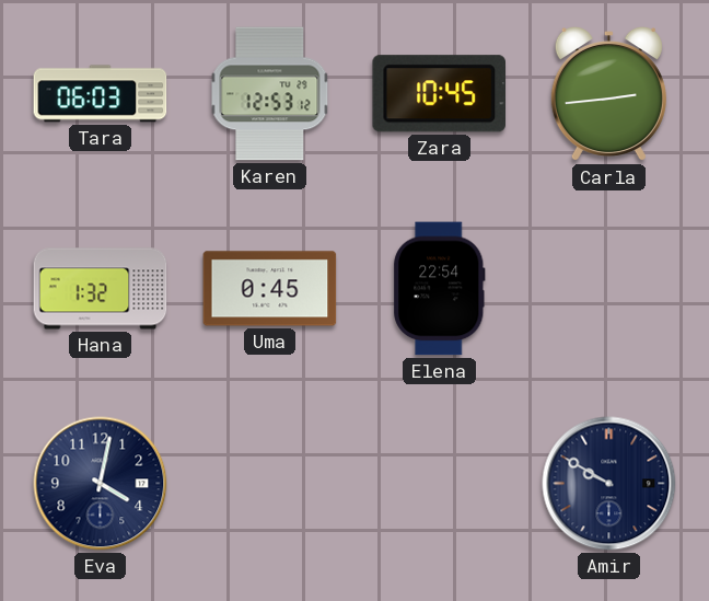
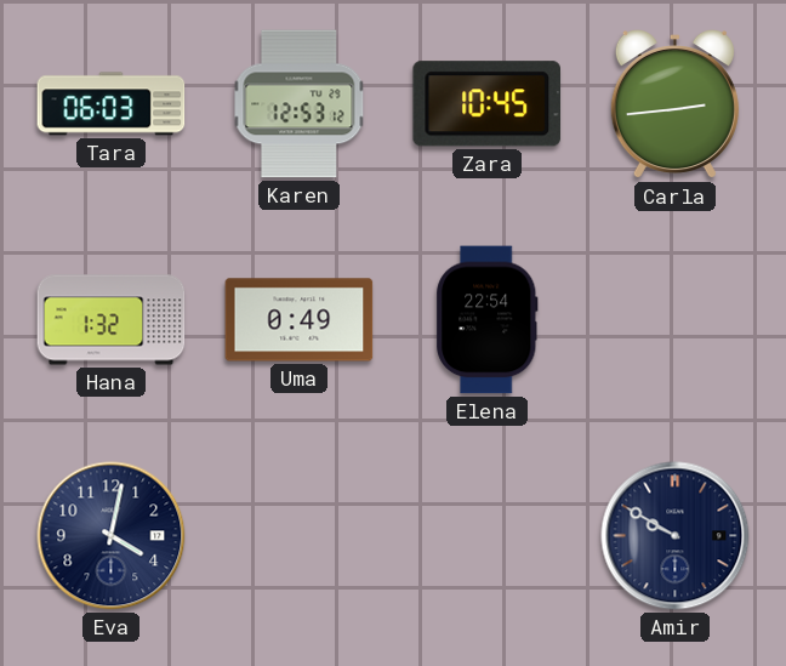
Uma: 0:45 -> 0:49 (300, 320)
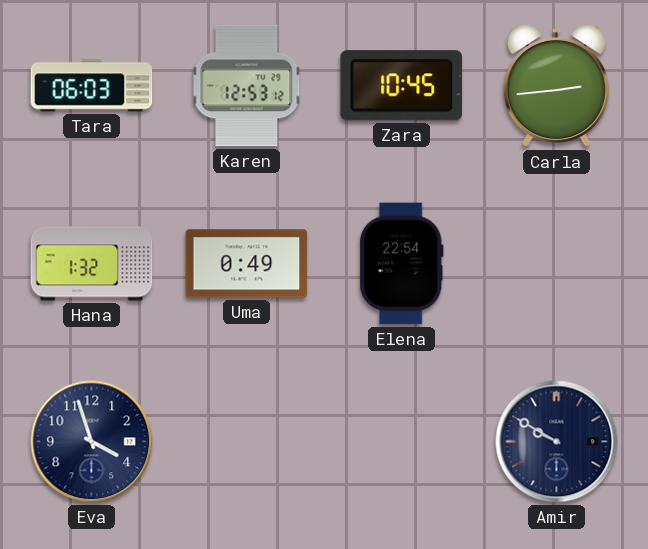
Eva: 4:02 -> 3:57 (92, 442)
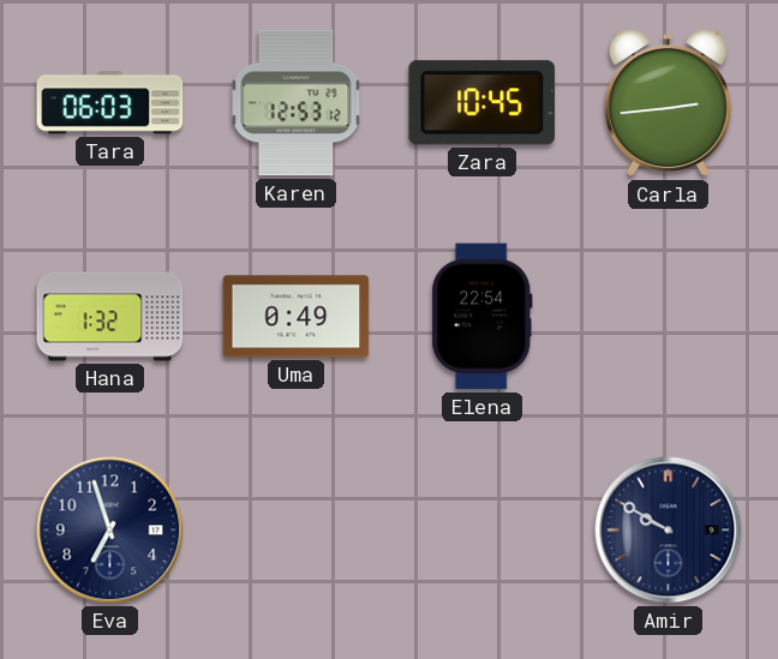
Eva: 3:57 -> 6:57 (110, 531)
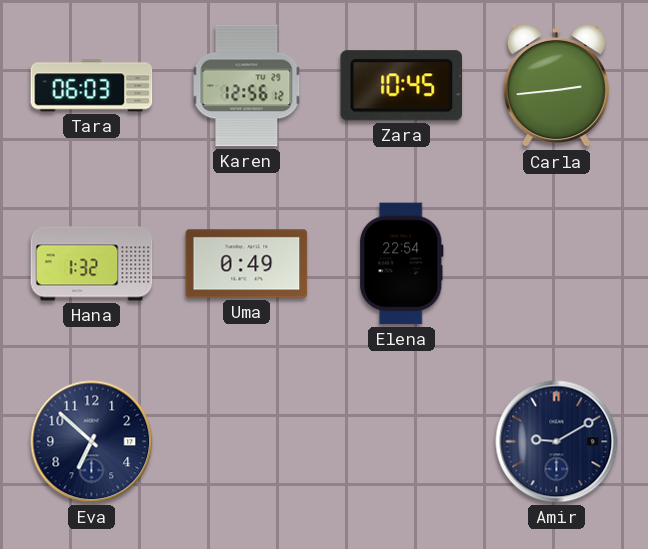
Karen: 12:53 -> 12:56 (247, 86)
Eva: 6:57 -> 6:52 (92, 442)
Amir: 9:50 -> 9:10 (557, 442)
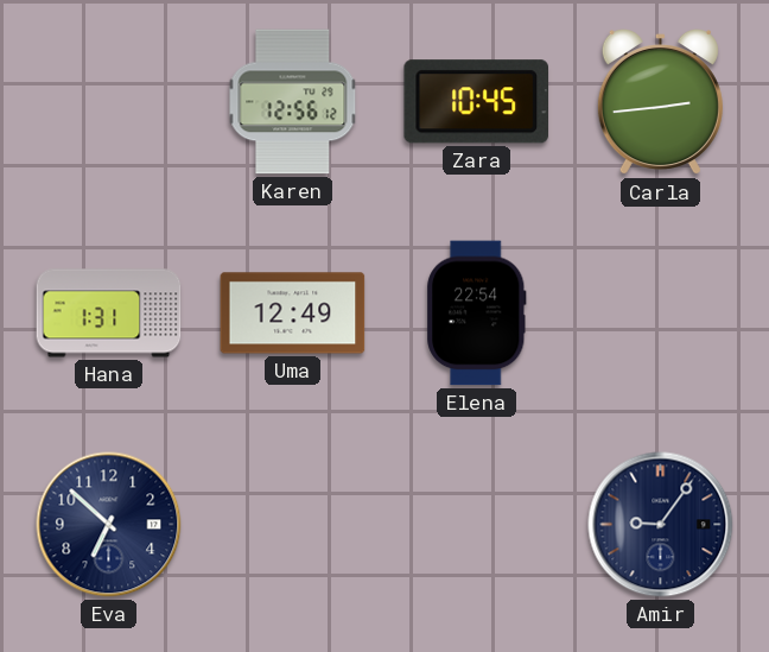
Tara: 06:03 -> none (92, 86)
Hana: 1:32 -> 1:31 (109, 314)
Uma: 0:49 -> 12:49 (293, 314)
Amir: 9:10 -> 9:06 (661, 525)
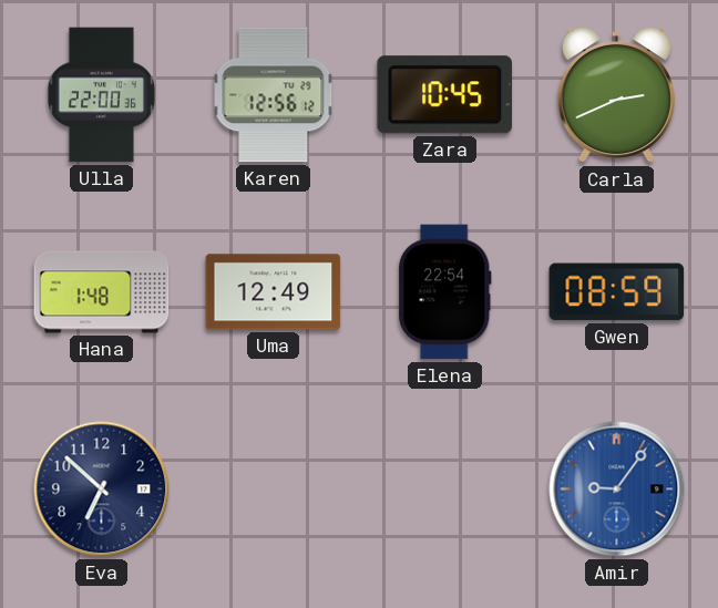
Ulla: none -> 22:00 (101, 95)
Carla: 2:44 -> 2:41 (616, 96)
Hana: 1:31 -> 1:48 (102, 292)
Gwen: none -> 08:59 (617, 292)
Amir dial: navy -> blue (617, 490)
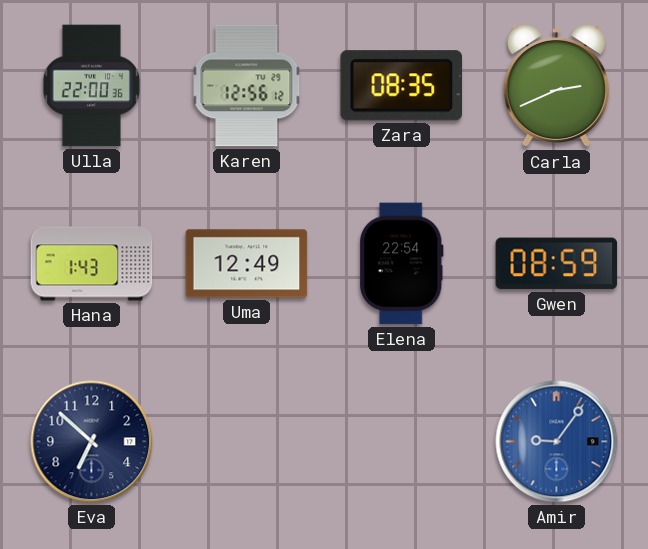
Zara: 10:45 -> 08:35 (401, 86)
Hana: 1:48 -> 1:43 (92, 264)
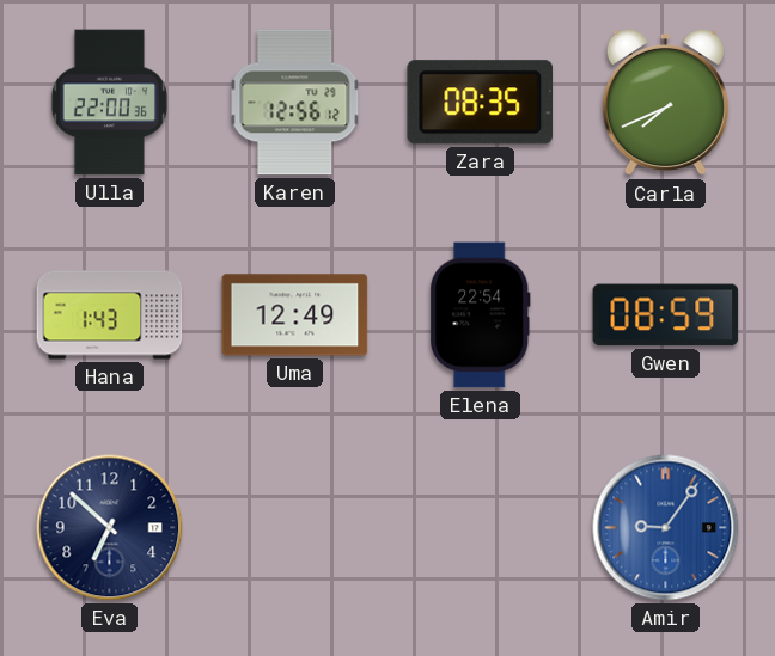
Carla: 2:41 -> 7:41 (665, 104)
